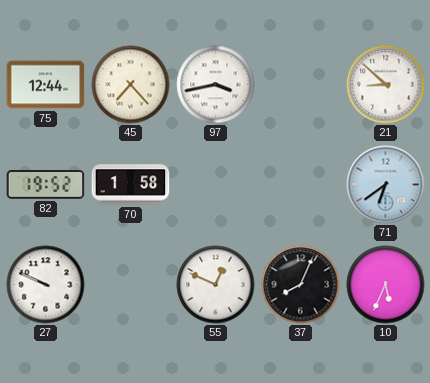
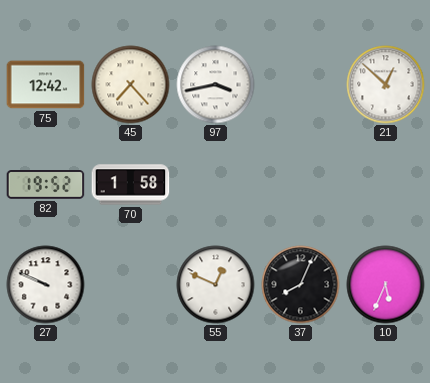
75: 12:44 -> 12:42 (46, 85)
21: 8:52 -> 12:52 (386, 85)
71: 6:39 -> none (386, 185)
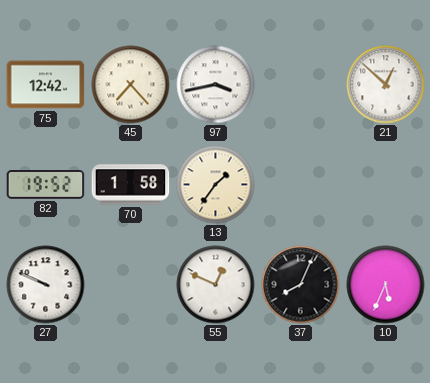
13: none -> 1:36 (216, 185)
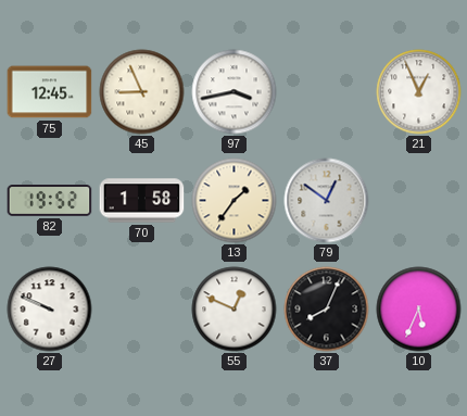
75: 12:42 -> 12:45 (50, 92)
45: 7:23 -> 8:56 (142, 92)
21: 12:52 -> 12:56 (419, 92)
79: none -> 12:51 (327, 201)
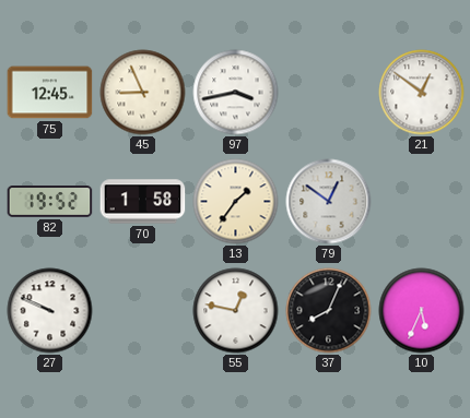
21: 12:56 -> 12:51 (422, 93)
55: 12:49 -> 12:47 (236, 311)
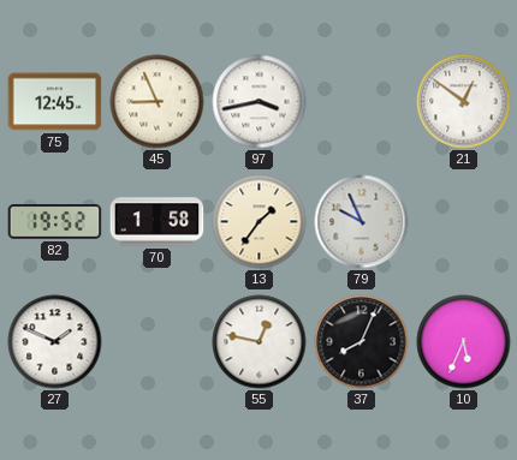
79: 12:51 -> 9:56 (362, 222)
27: 9:49 -> 1:49 (55, 342)
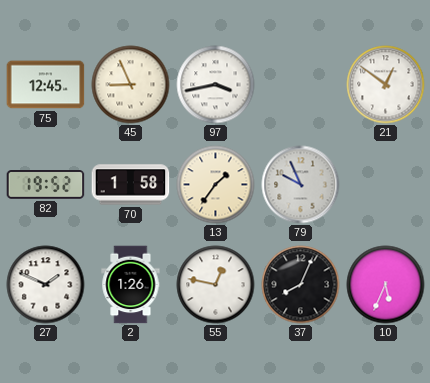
2: none -> 1:26 (131, 285)
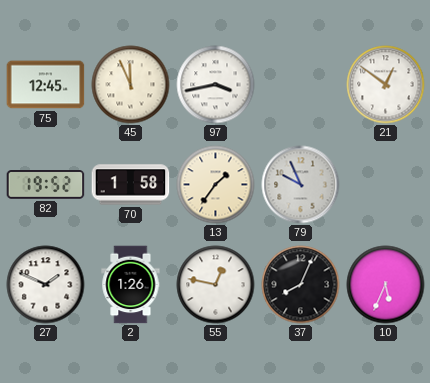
45: 8:56 -> 11:56 (131, 85)
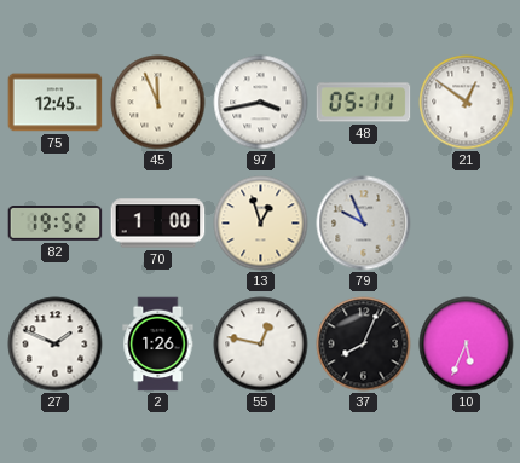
48: none -> 05:11 (364, 103)
70: 1:58 -> 1:00 (158, 224)
13: 1:36 -> 12:57 (261, 224)
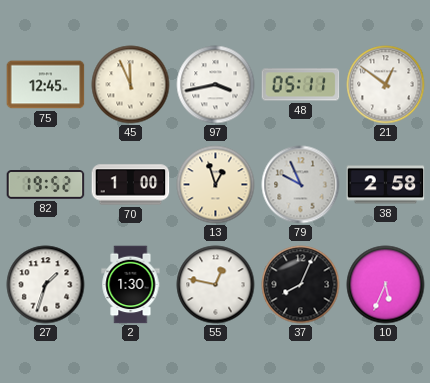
38: none -> 2:58 (386, 185)
27: 1:49 -> 1:33 (46, 285)
2: 1:26 -> 1:30 (131, 285)
